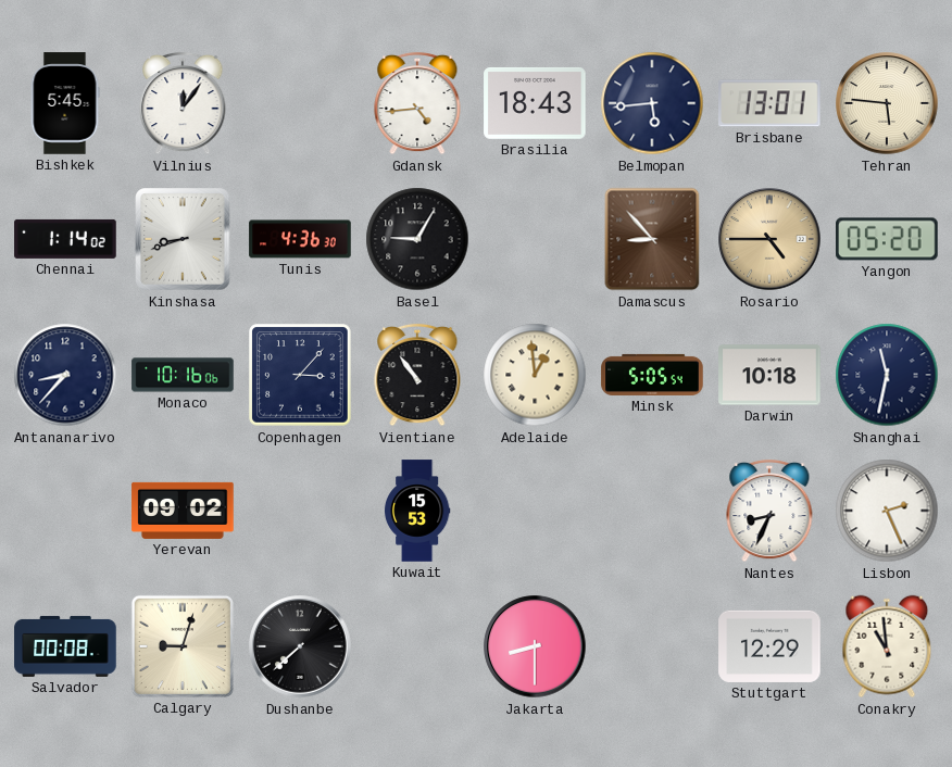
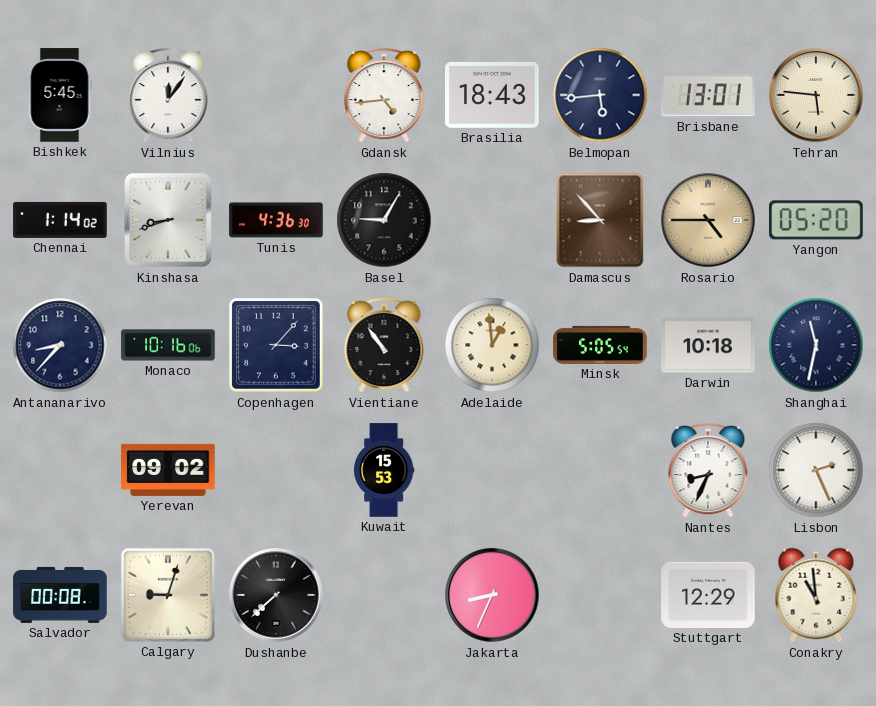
Jakarta: 8:30 -> 8:34 (492, 595)
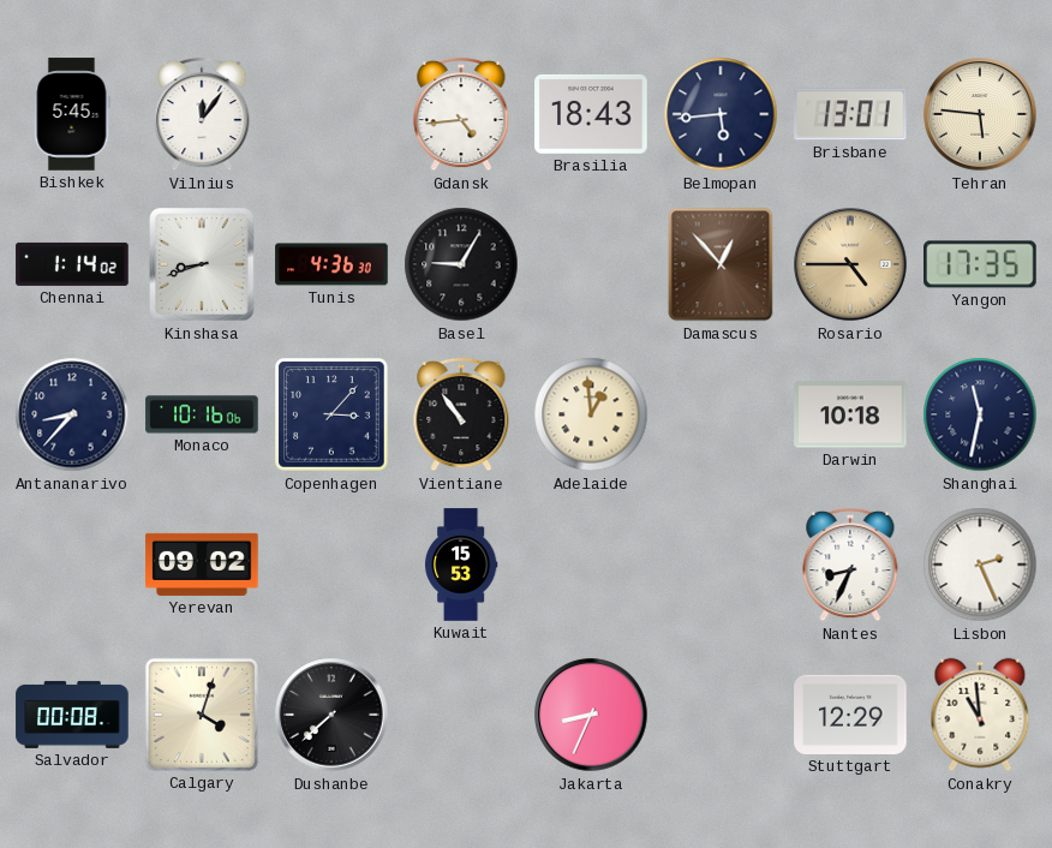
Damascus: 8:53 -> 12:53 (721, 264)
Yangon: 05:20 -> 17:35 (980, 264)
Minsk: 5:05 -> none (600, 345)
Calgary: 9:03 -> 4:03 (202, 715)
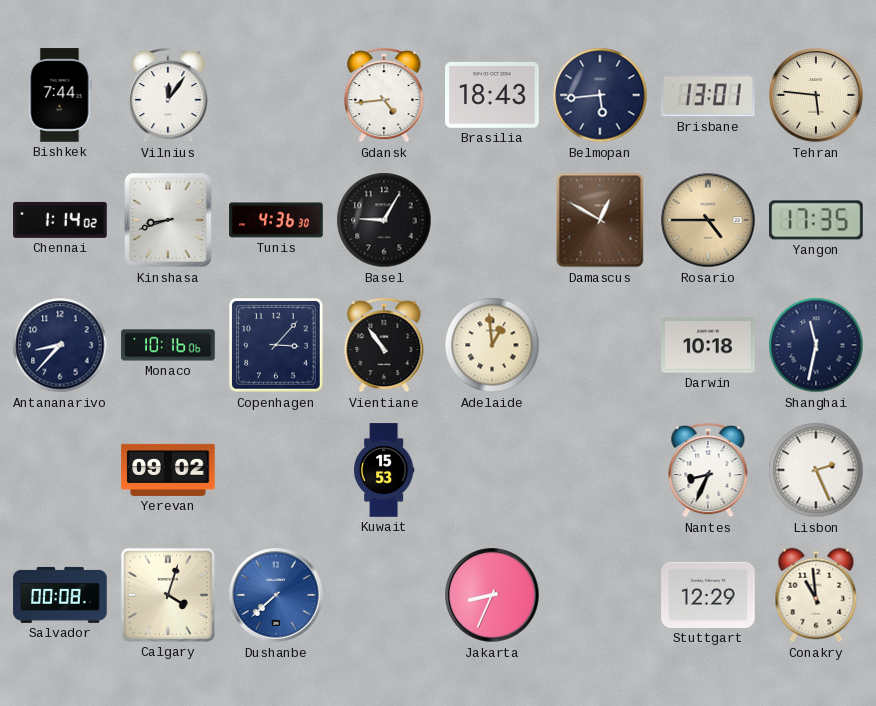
Bishkek: 5:45 -> 7:44 (60, 95)
Damascus: 12:53 -> 12:50 (600, 220)
Dushanbe dial: black -> blue (276, 595)
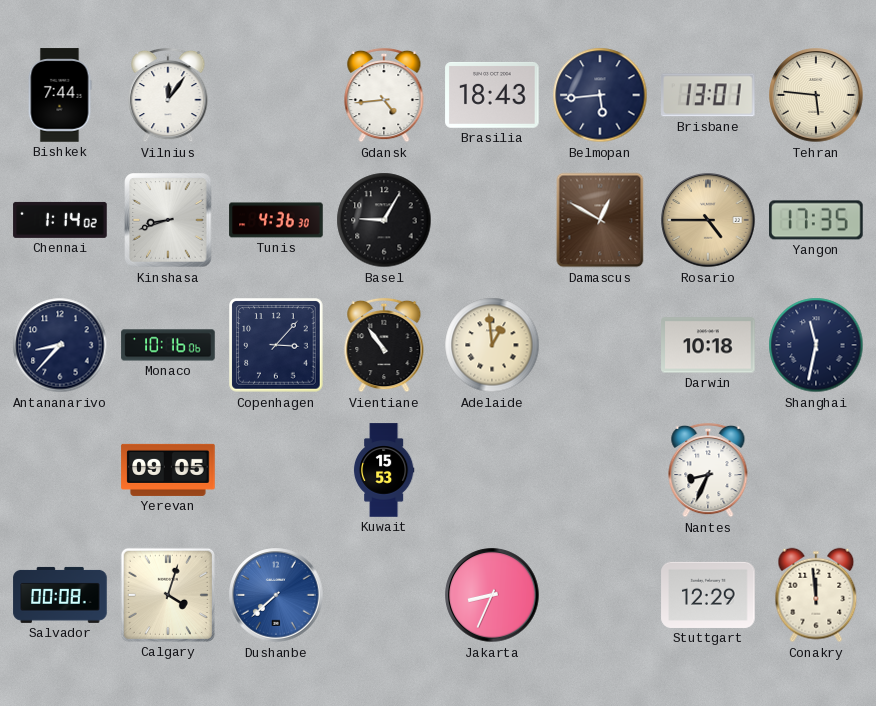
Yerevan: 09:02 -> 09:05 (168, 470)
Lisbon: 2:26 -> none (816, 470)
Conakry: 10:59 -> 11:59 (816, 595)
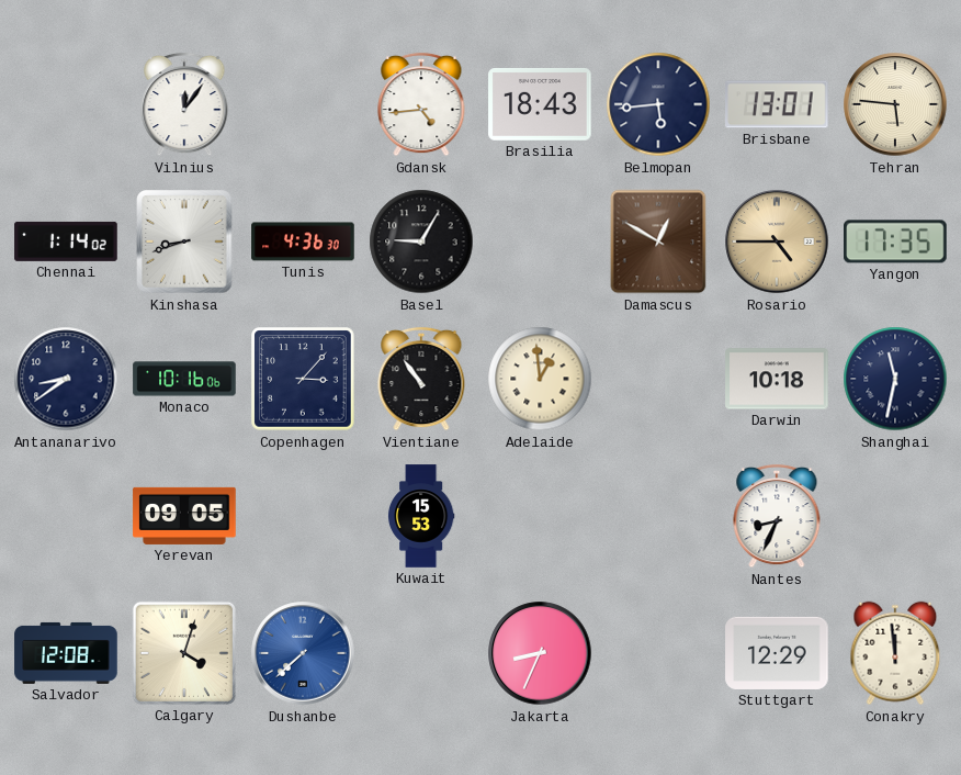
Bishkek: 7:44 -> none (60, 95)
Antananarivo: 8:37 -> 8:39 (66, 379)
Salvador: 00:08 -> 12:08 (66, 653)
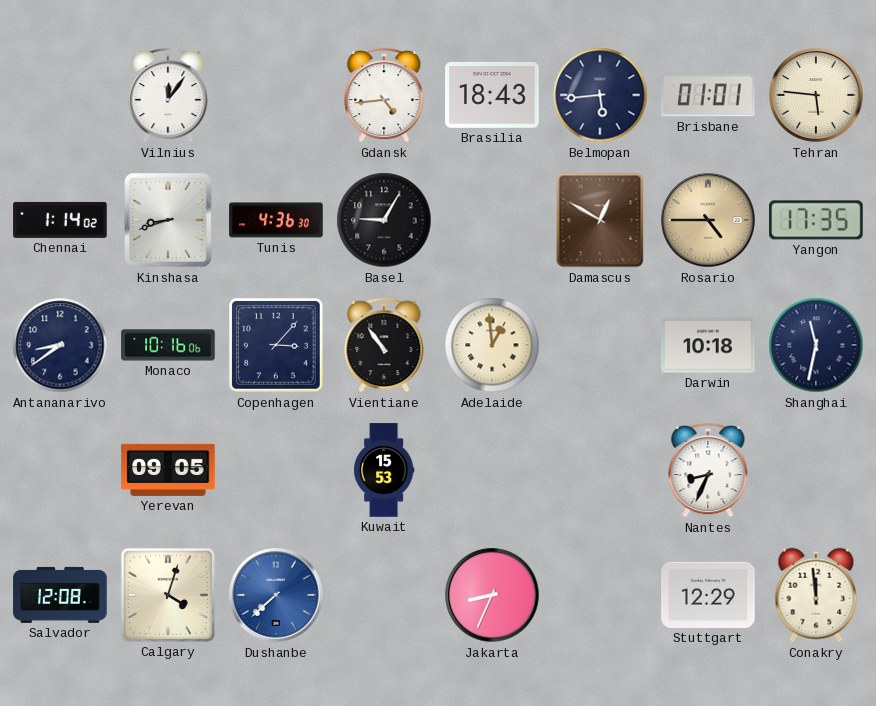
Brisbane: 13:01 -> 01:01 (709, 95)
